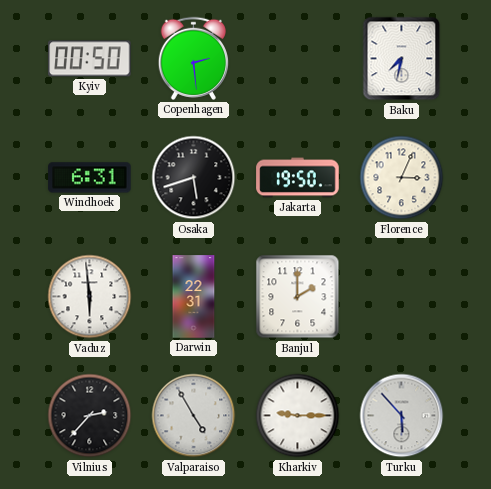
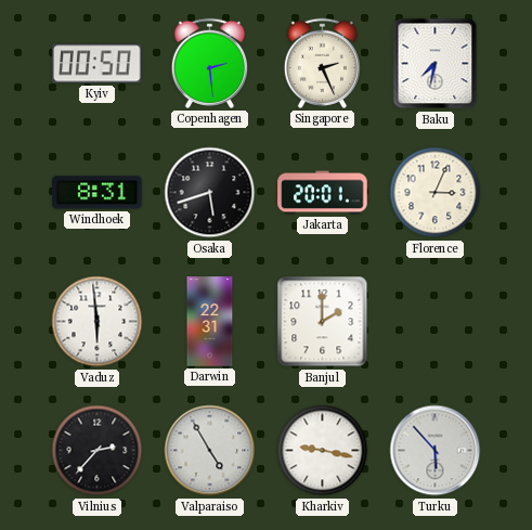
Singapore: none -> 2:26 (322, 63)
Windhoek: 6:31 -> 8:31 (98, 193)
Jakarta: 19:50 -> 20:01 (323, 193)
Kharkiv: 9:15 -> 9:17 (323, 451)
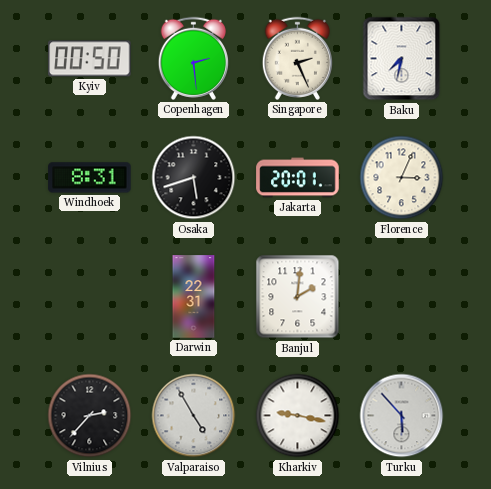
Vaduz: 5:59 -> none (98, 322)
Banjul: 2:00 -> 2:01 (298, 297)
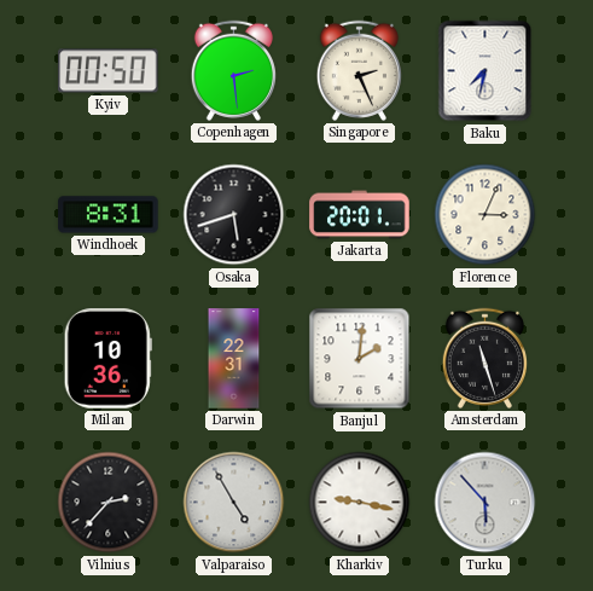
Milan: none -> 10:36 (107, 359)
Amsterdam: none -> 11:27 (484, 358)
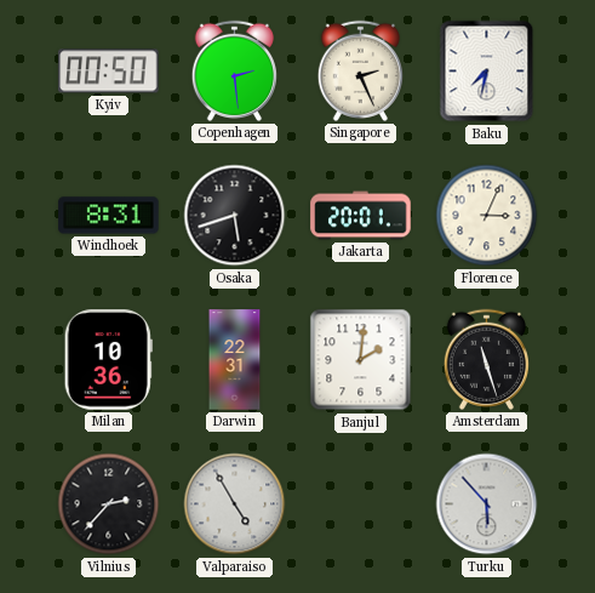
Kharkiv: 9:17 -> none (360, 503)
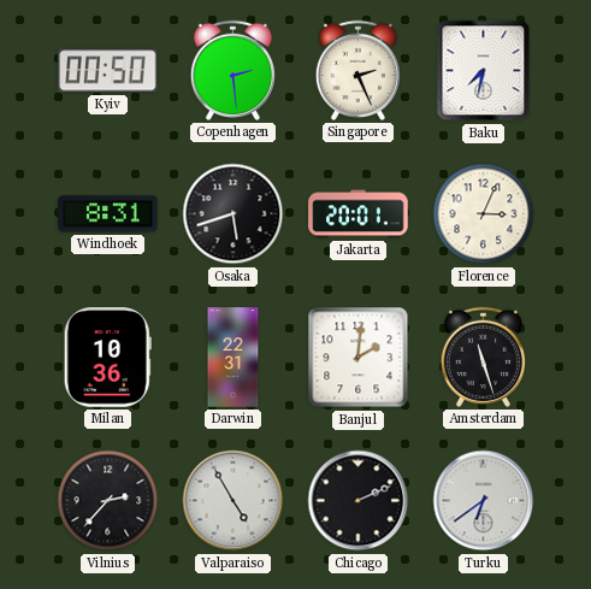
Chicago: none -> 2:11 (359, 501)
Turku: 5:53 -> 6:39 (484, 501)
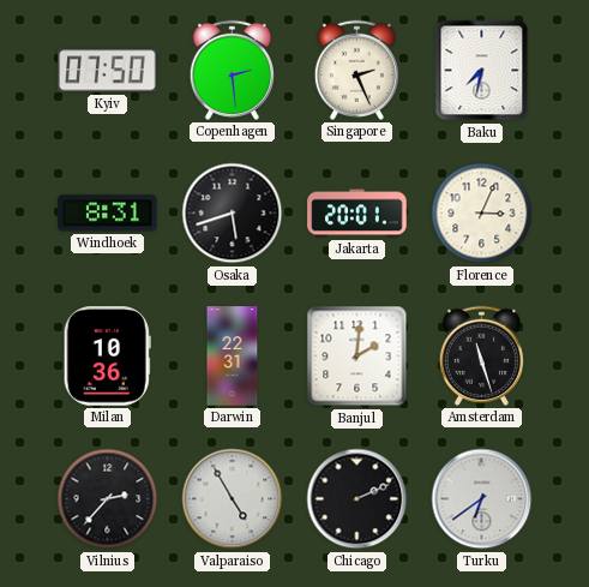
Kyiv: 00:50 -> 07:50 (108, 71)
